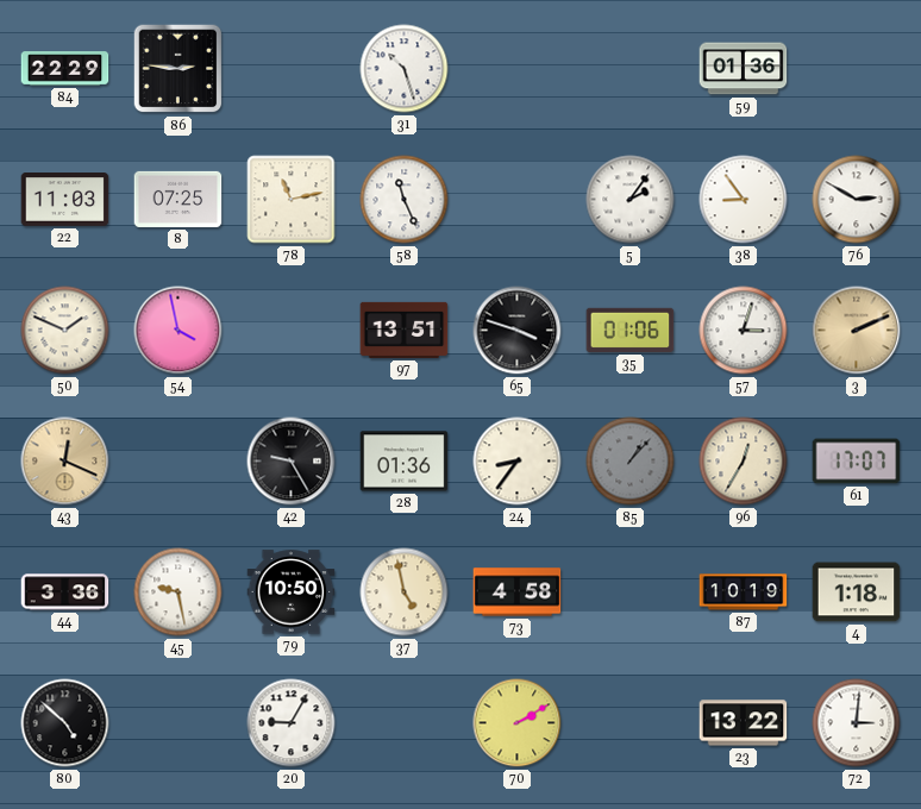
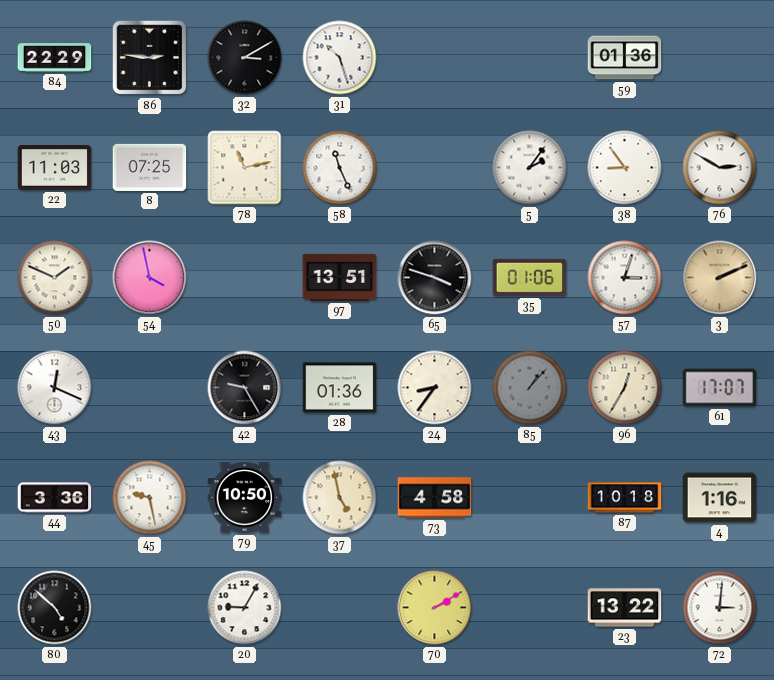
32: none -> 3:10 (245, 58)
43 dial: champagne -> white (55, 388)
87: 10:19 -> 10:18 (625, 498)
4: 1:18 -> 1:16 (720, 498)
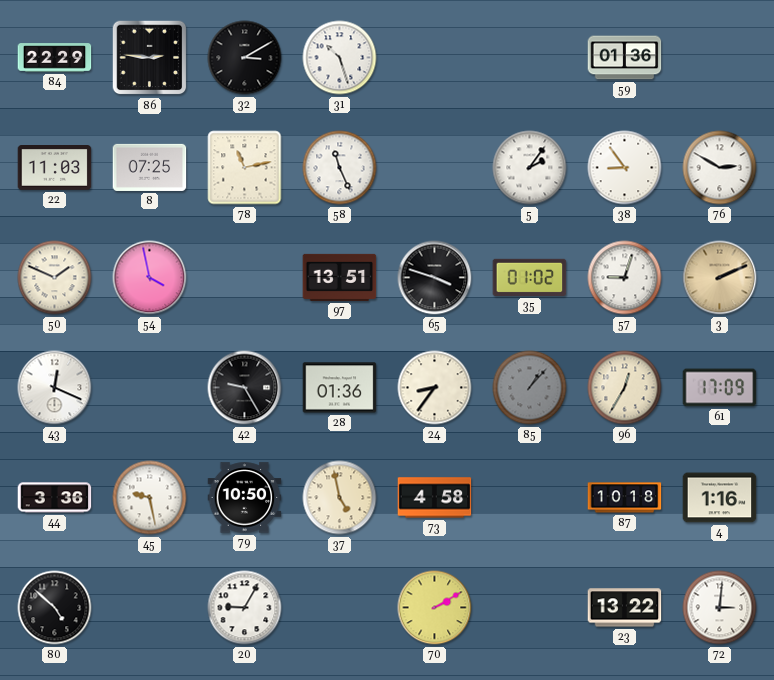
35: 01:06 -> 01:02 (530, 277)
57: 3:03 -> 9:03 (625, 278)
61: 17:07 -> 17:09 (720, 388)
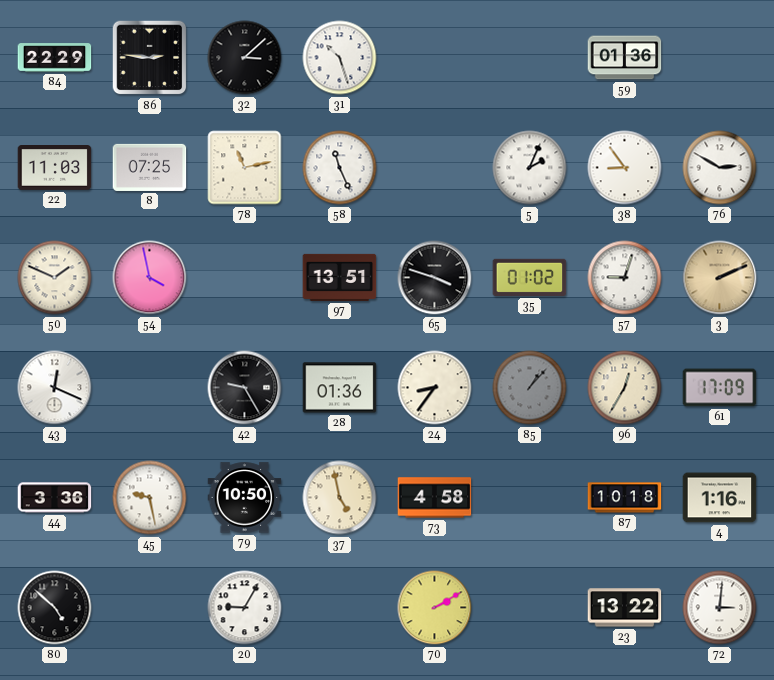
32: 3:10 -> 3:08 (245, 58)
5: 2:06 -> 2:04 (530, 168)
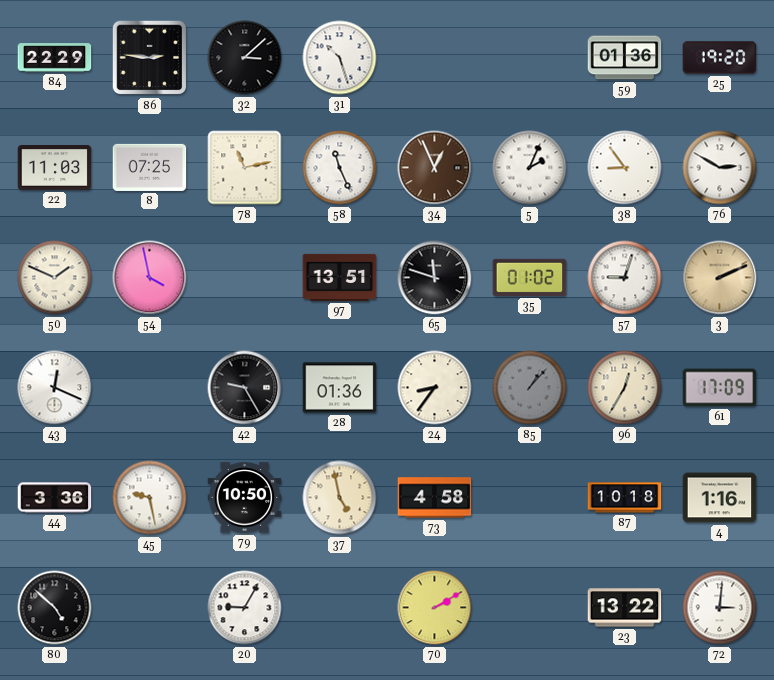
25: none -> 19:20 (720, 58)
34: none -> 12:56 (435, 168)
65: 3:48 -> 11:48 (435, 278)
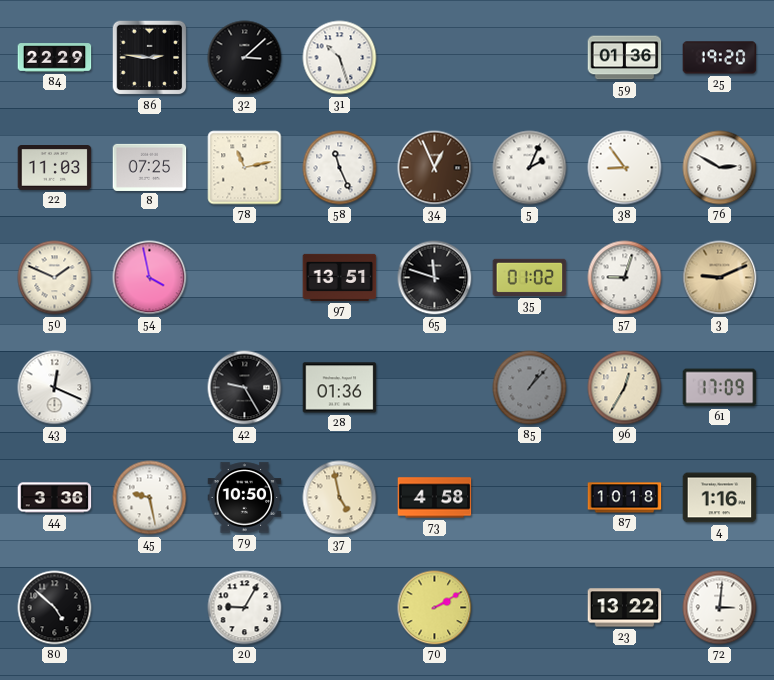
3: 2:11 -> 9:11 (720, 278)
24: 8:36 -> none (435, 388)
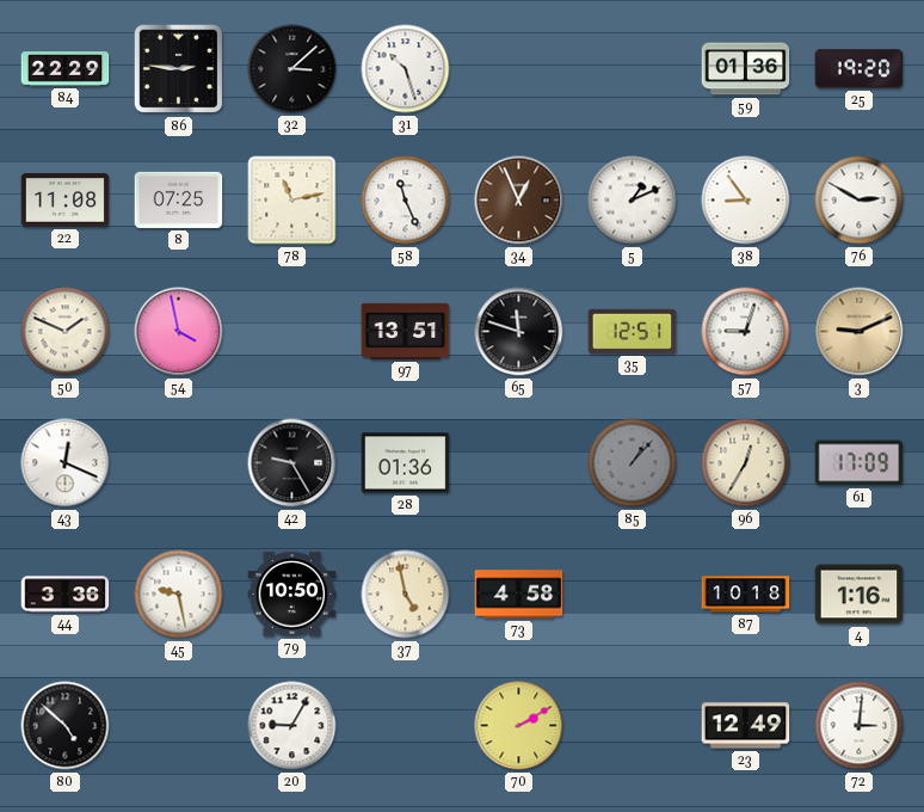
22: 11:03 -> 11:08 (66, 201)
5: 2:04 -> 1:11 (633, 201)
35: 01:02 -> 12:51 (633, 331)
23: 13:22 -> 12:49 (746, 726)
